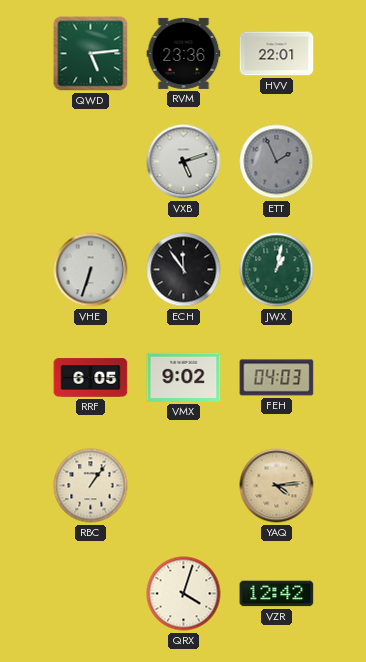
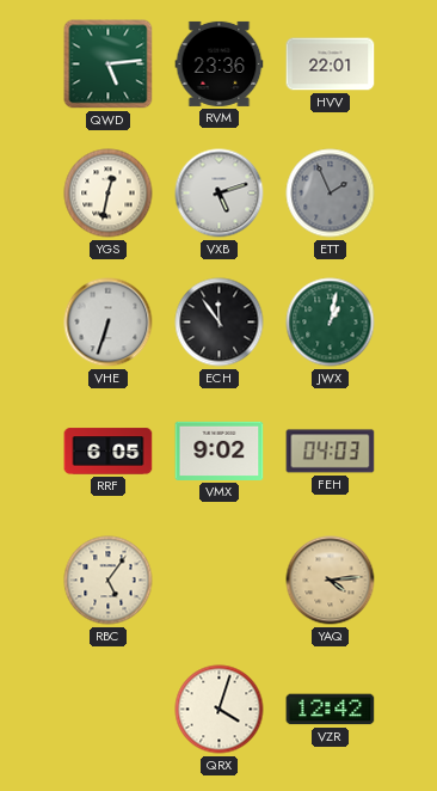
YGS: none -> 12:32 (109, 194)
RBC: 1:06 -> 5:06 (109, 581)
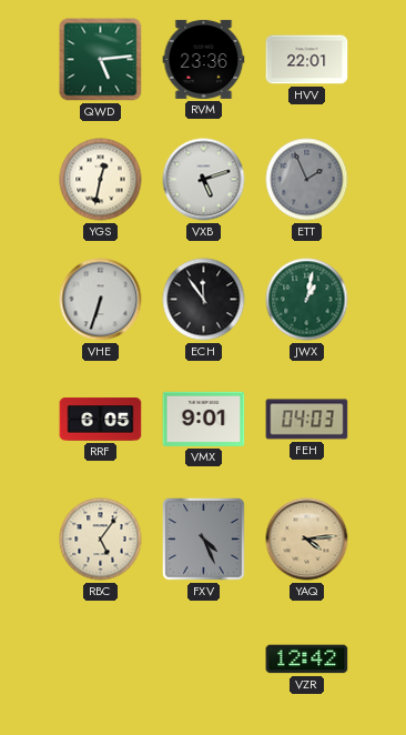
VMX: 9:02 -> 9:01 (204, 419)
FXV: none -> 4:26 (204, 540)
QRX: 4:03 -> none (220, 710)
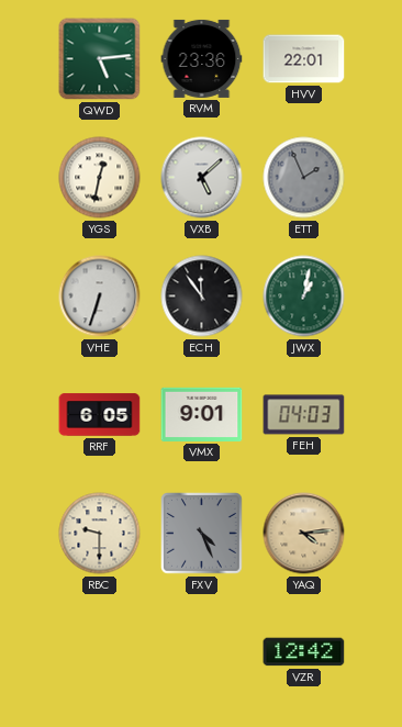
VXB: 5:12 -> 5:08 (202, 178)
RBC: 5:06 -> 9:30 (100, 534)
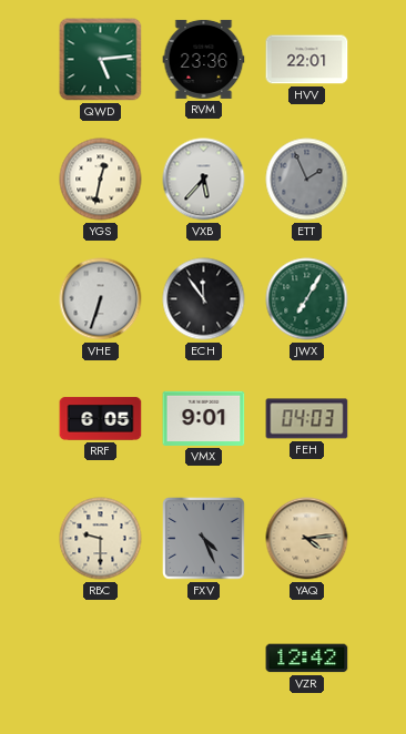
VXB: 5:08 -> 5:37 (204, 180)
JWX: 1:02 -> 7:05 (307, 299)
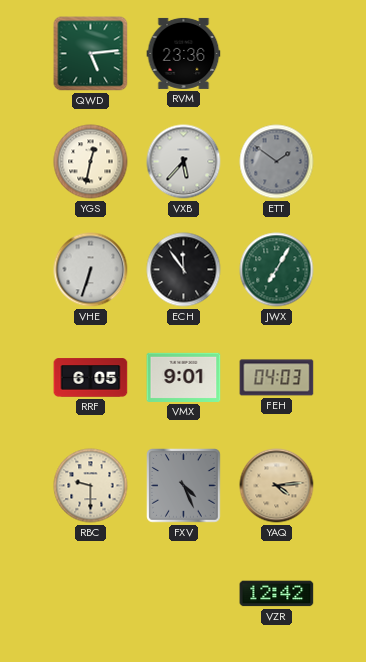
HVV: 22:01 -> none (307, 60)
ETT: 1:56 -> 1:51 (277, 162)
